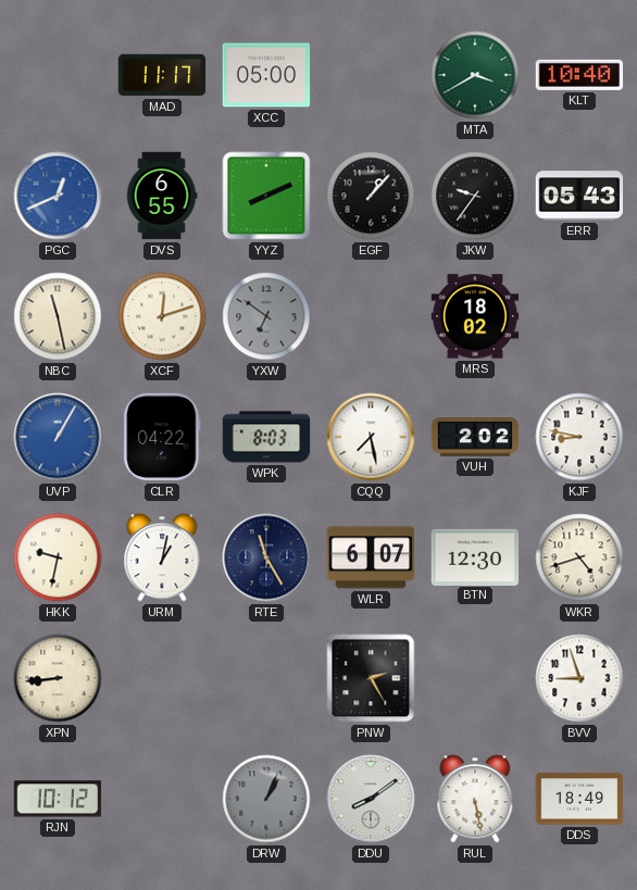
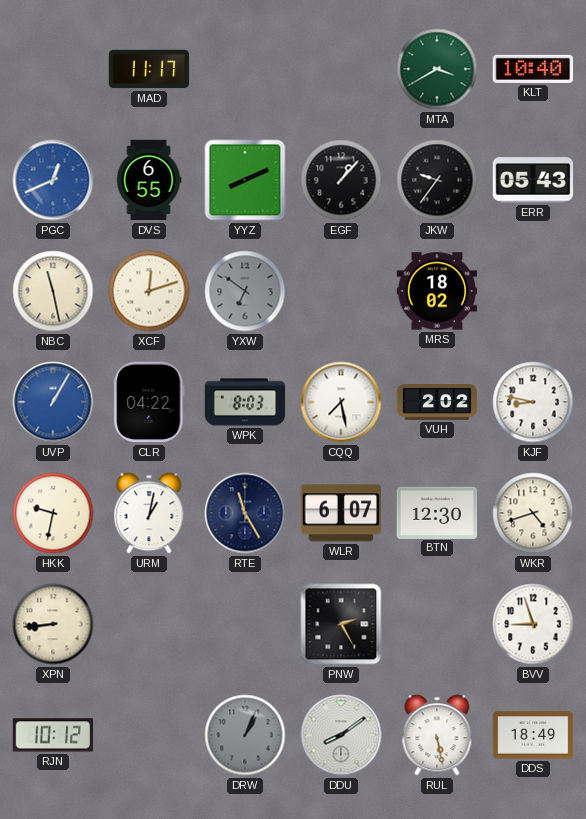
XCC: 05:00 -> none (266, 75)
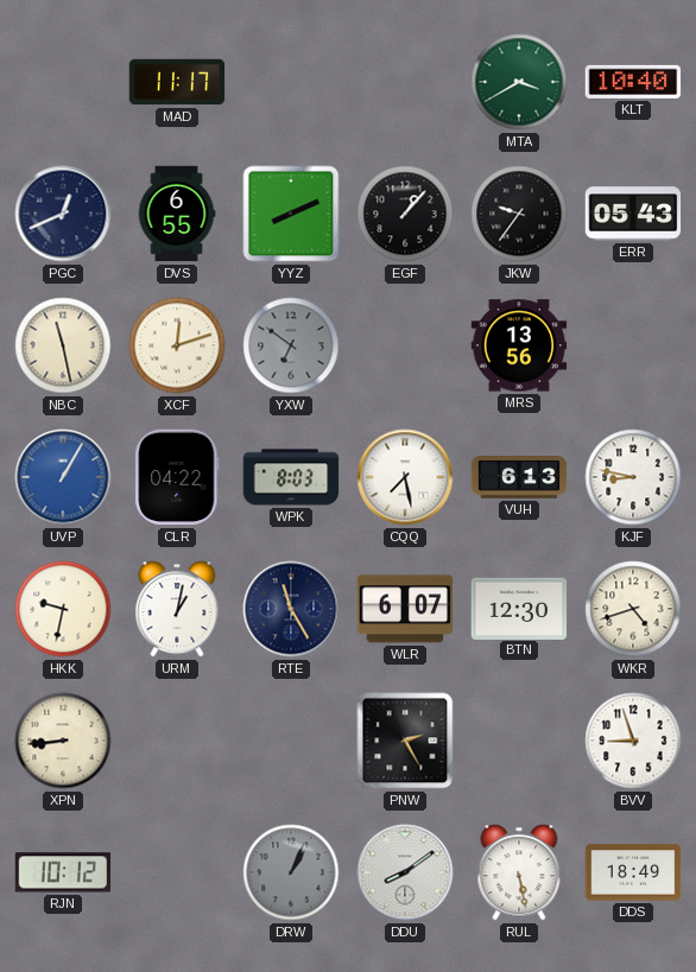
PGC dial: blue -> navy (63, 214)
MRS: 18:02 -> 13:56 (519, 345)
VUH: 2:02 -> 6:13 (519, 477)
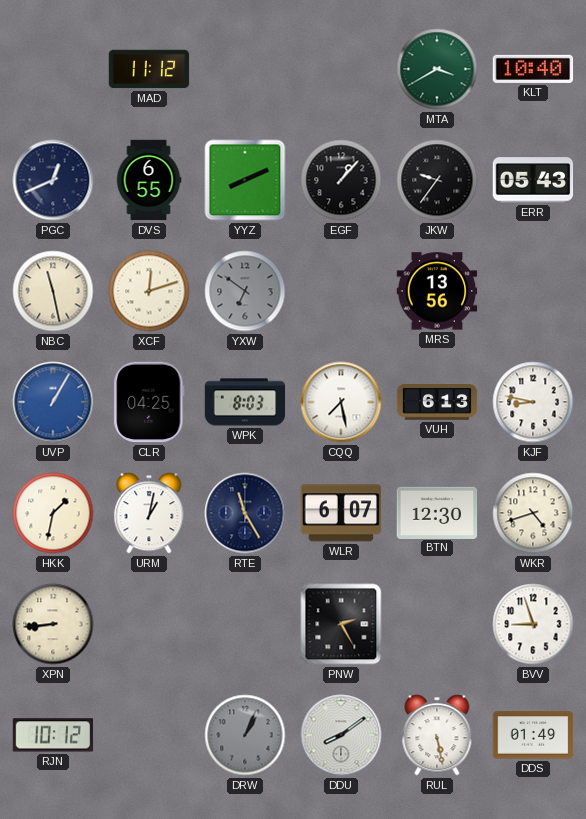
MAD: 11:17 -> 11:12 (149, 69)
CLR: 04:22 -> 04:25 (149, 402)
HKK: 9:32 -> 1:32 (53, 513)
DDS: 18:49 -> 01:49 (533, 735)
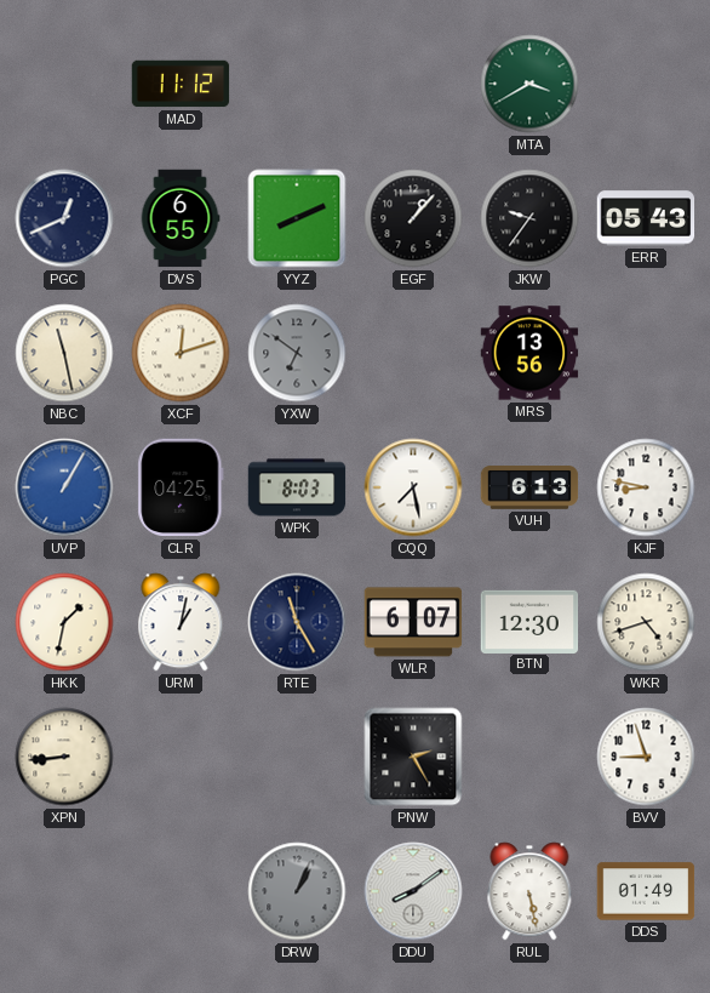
KLT: 10:40 -> none (533, 69)
RJN: 10:12 -> none (53, 735)
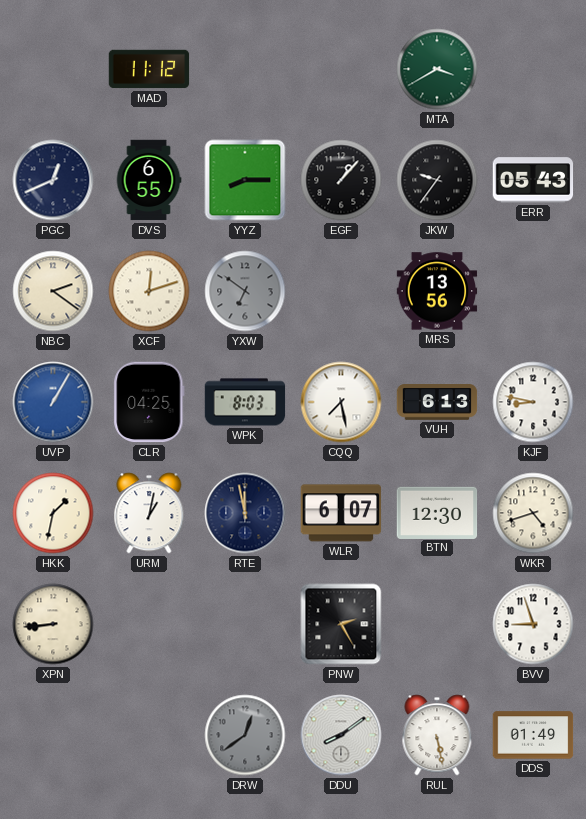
YYZ: 8:11 -> 8:15 (245, 180)
NBC: 11:28 -> 2:21 (53, 291)
RTE: 11:25 -> 11:58 (245, 513)
DRW: 1:04 -> 12:39 (245, 735)
